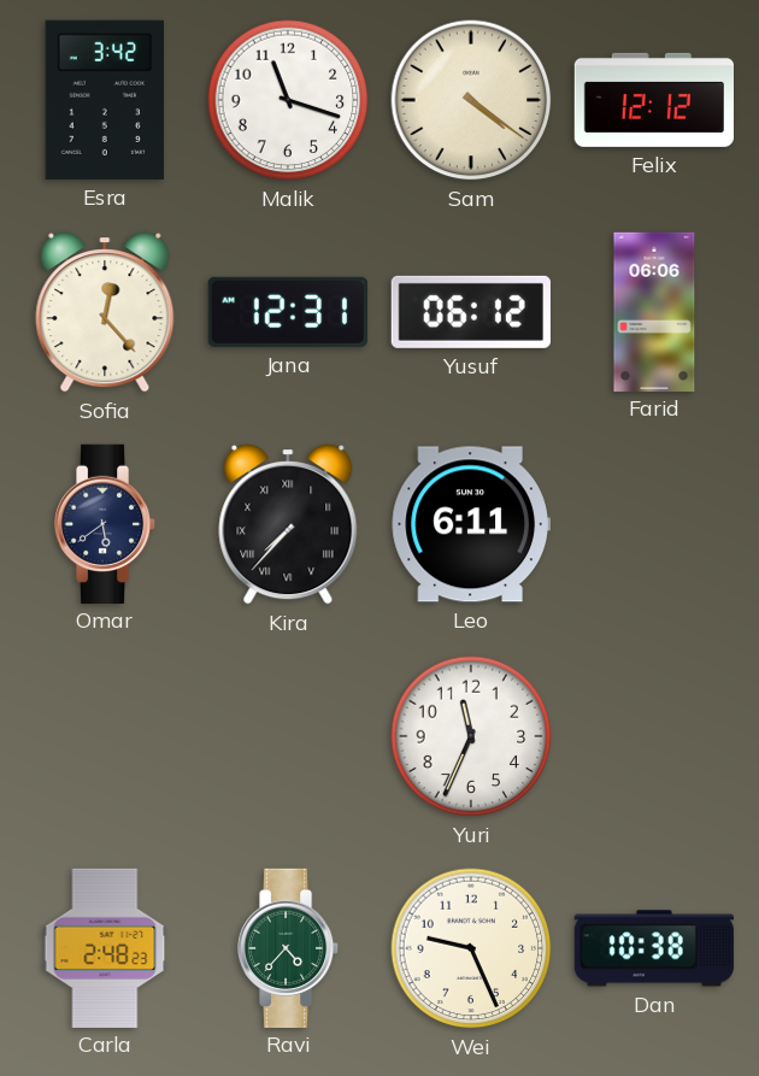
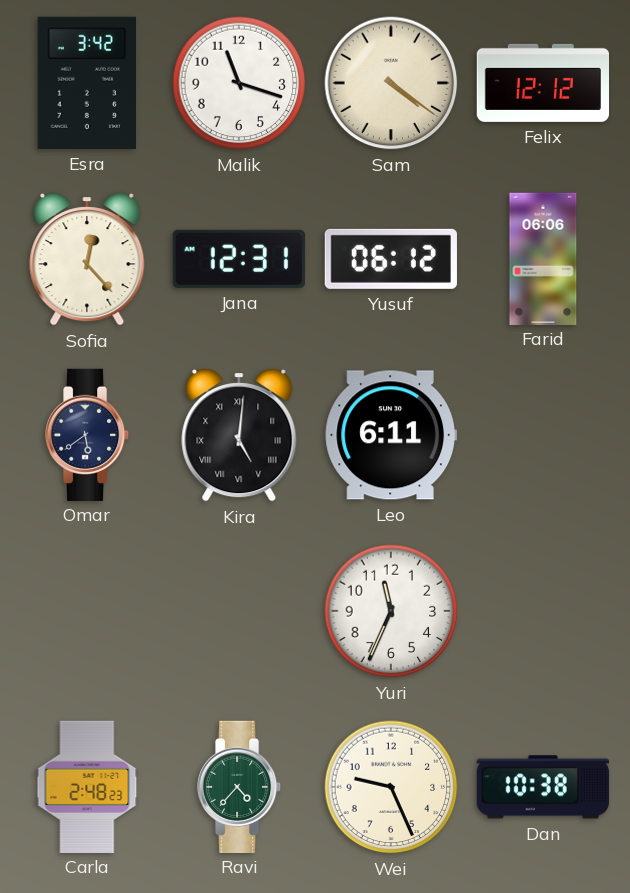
Kira: 7:37 -> 5:01 (239, 435)
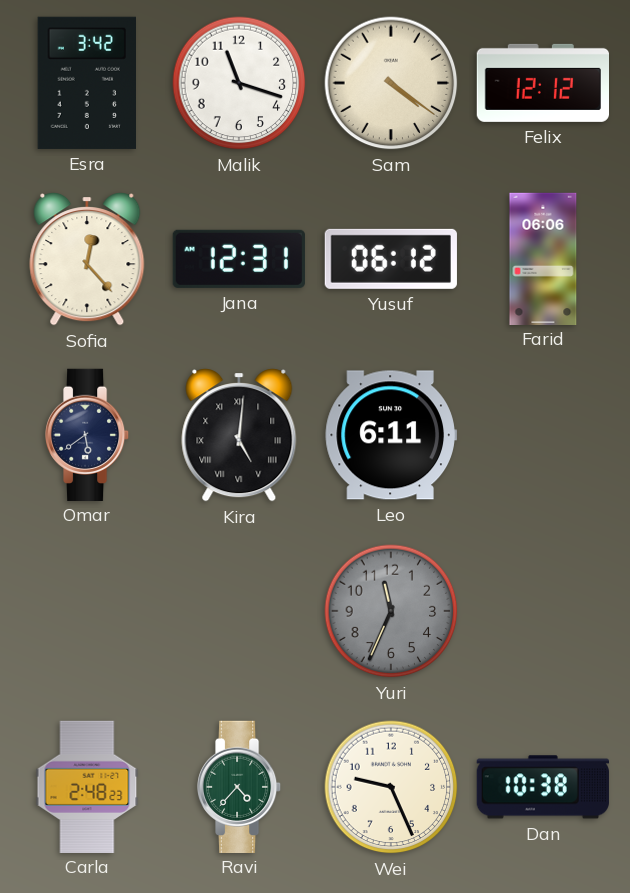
Yuri dial: white -> grey (391, 611)
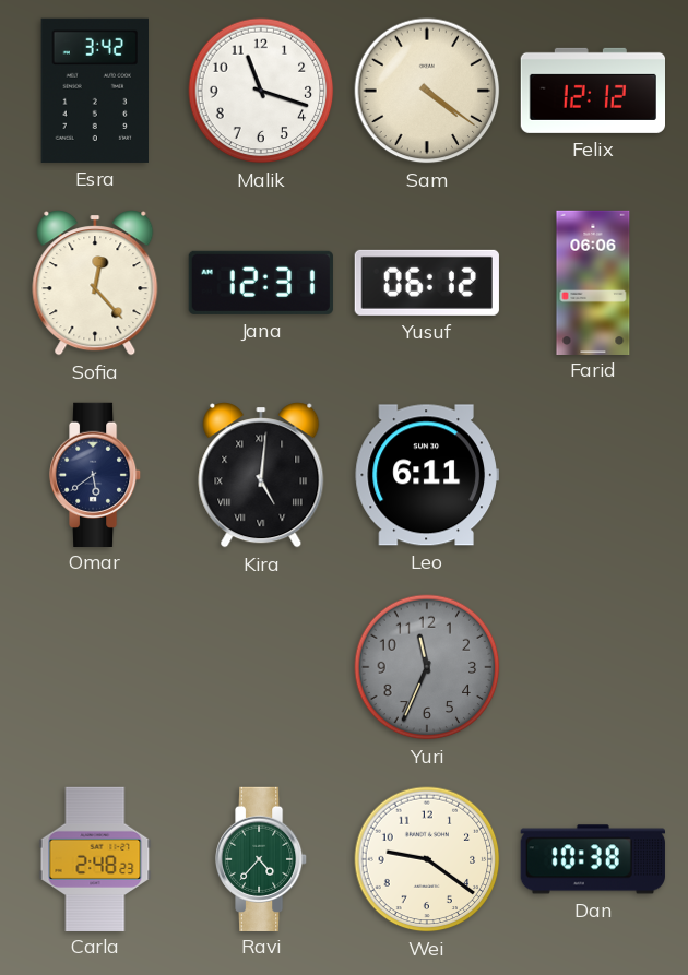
Wei: 9:26 -> 9:21 (427, 859)
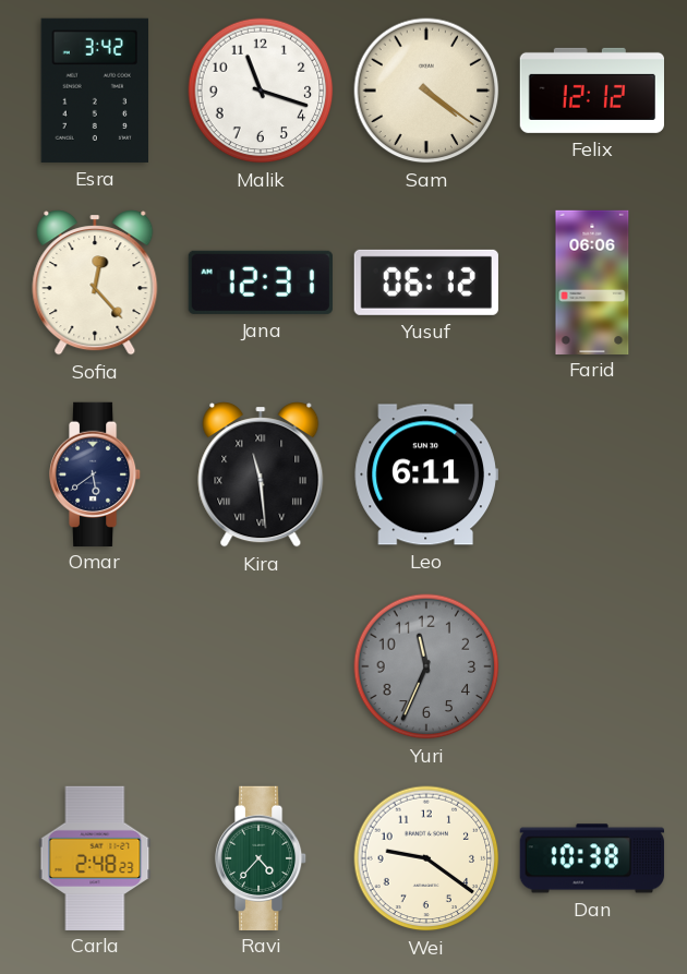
Kira: 5:01 -> 11:29 (261, 474)
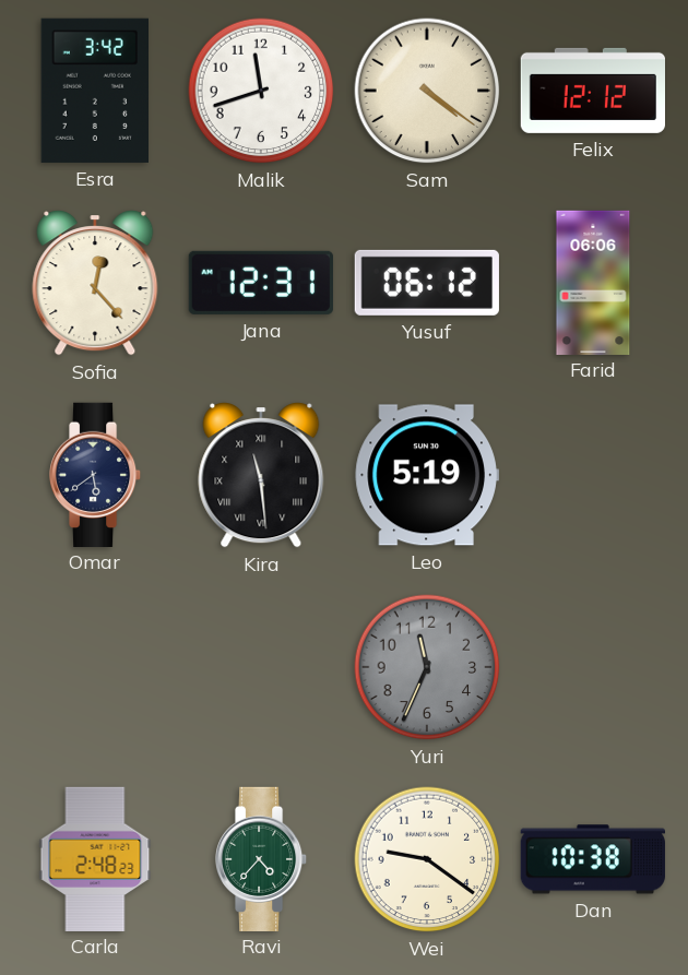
Malik: 11:18 -> 11:42 (261, 91)
Leo: 6:11 -> 5:19 (427, 475)
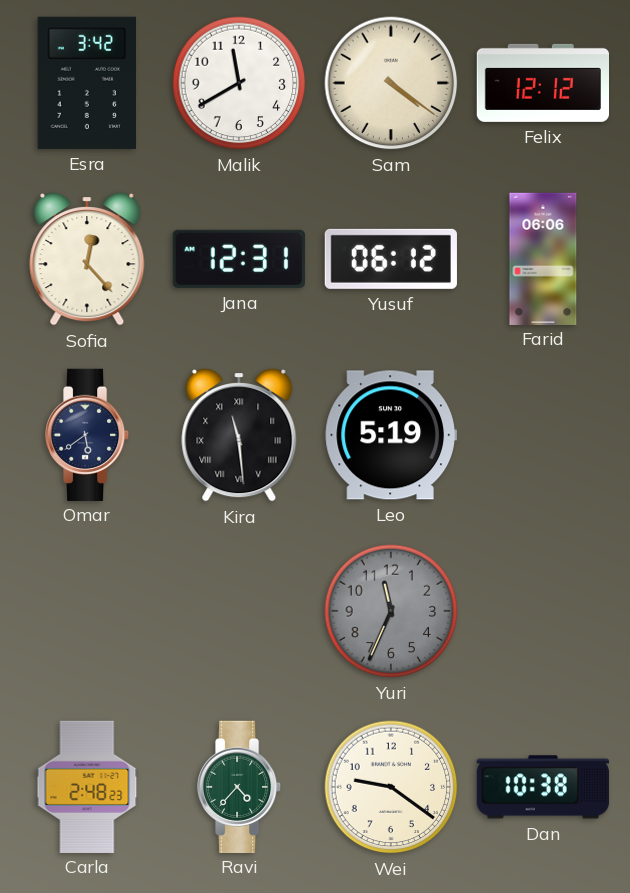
Malik: 11:42 -> 11:40 (239, 83)
